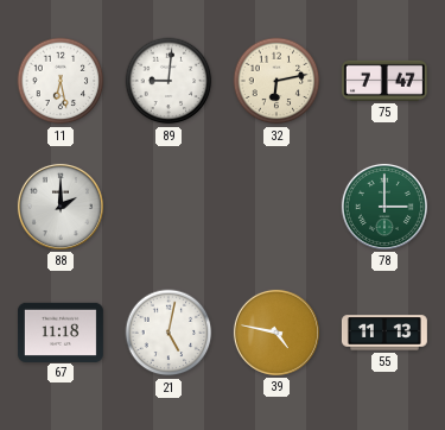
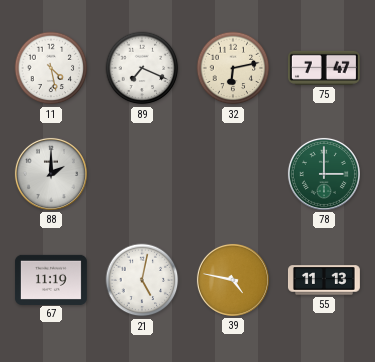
11: 6:28 -> 4:28 (51, 68)
89: 9:01 -> 7:19 (142, 68)
67: 11:18 -> 11:19 (51, 279)
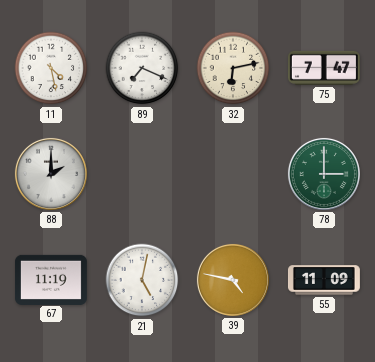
55: 11:13 -> 11:09 (324, 280)
